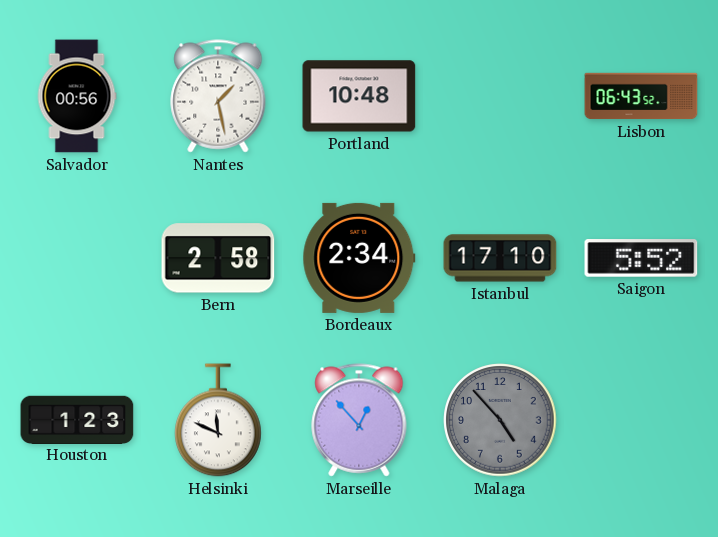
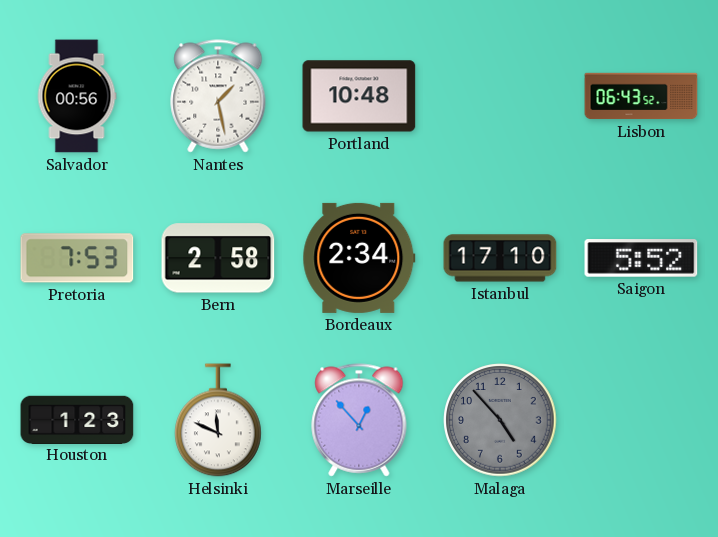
Pretoria: none -> 7:53 (77, 258)
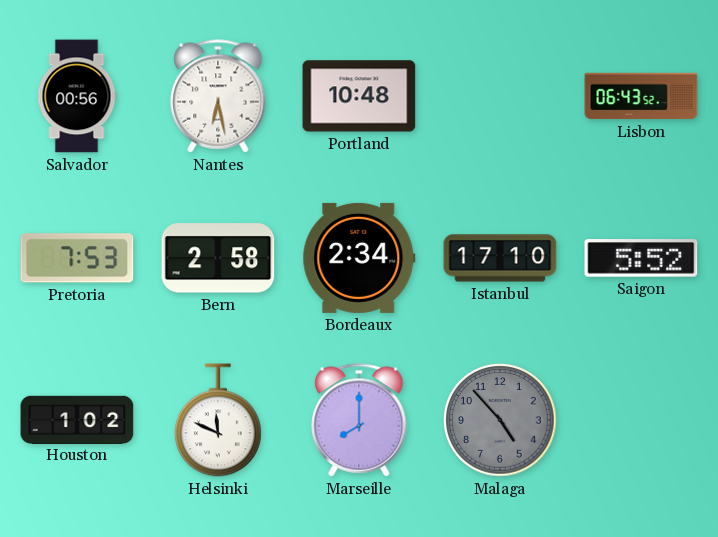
Nantes: 1:28 -> 6:28 (218, 96)
Houston: 1:23 -> 1:02 (77, 419)
Marseille: 12:53 -> 8:00 (359, 420)
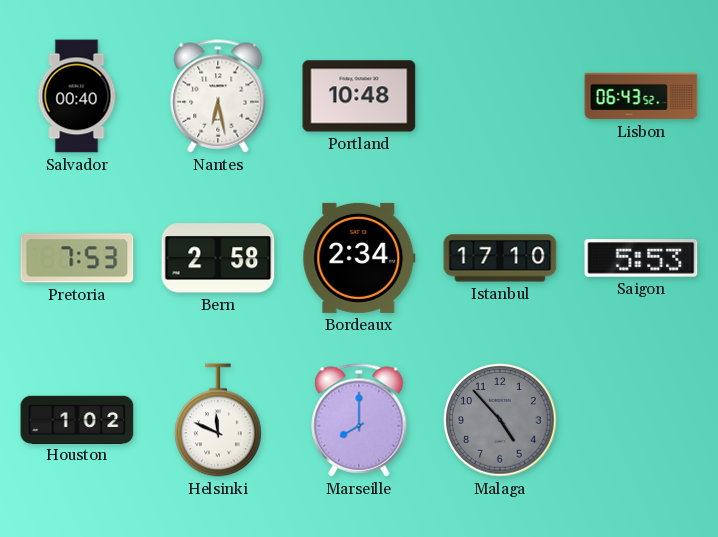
Salvador: 00:56 -> 00:40 (77, 96)
Saigon: 5:52 -> 5:53 (641, 258)
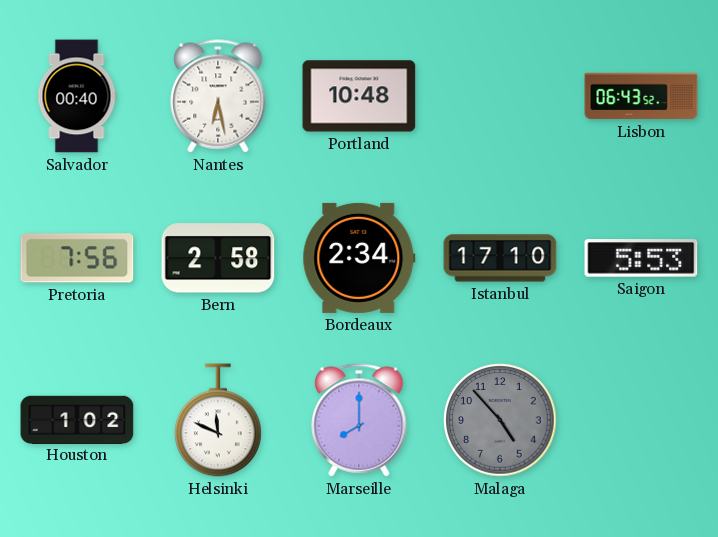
Pretoria: 7:53 -> 7:56 (77, 258)
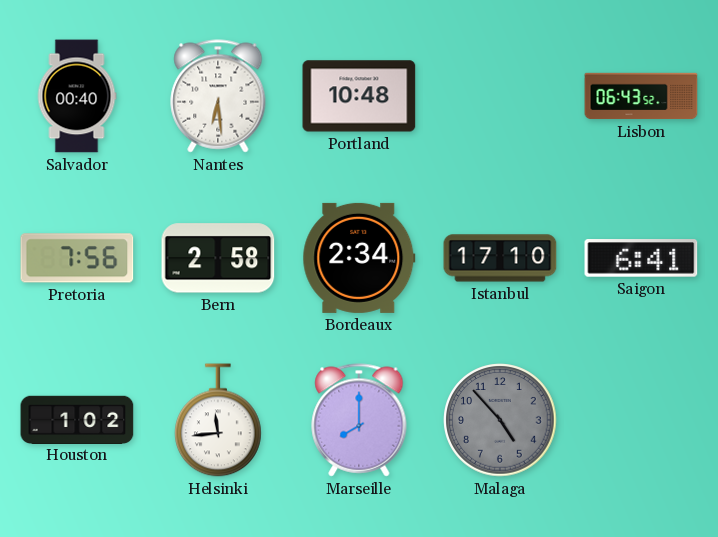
Nantes: 6:28 -> 6:29 (218, 96)
Saigon: 5:53 -> 6:41 (641, 258)
Helsinki: 11:49 -> 11:44 (219, 420)
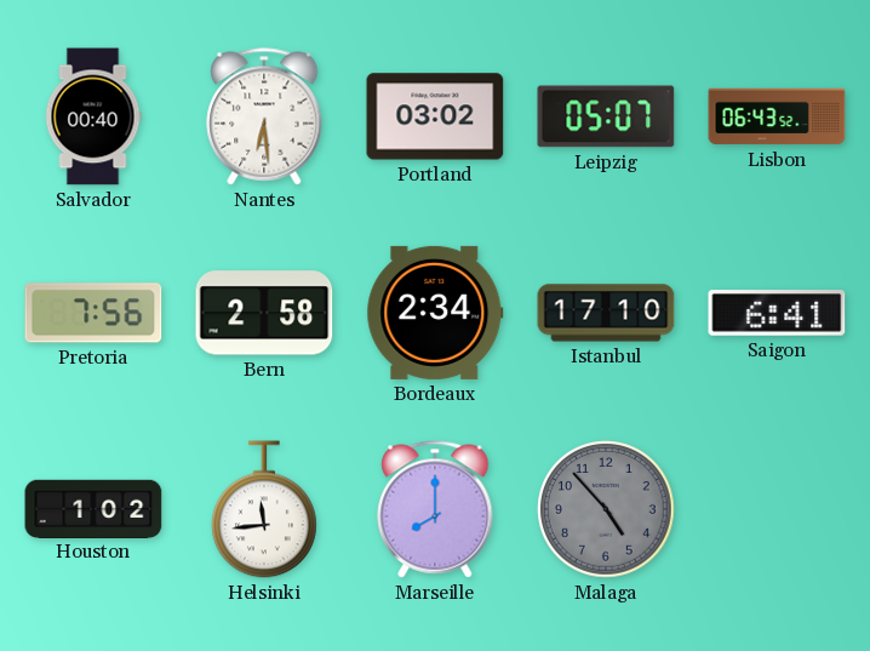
Portland: 10:48 -> 03:02 (435, 116)
Leipzig: none -> 05:07 (606, 116)
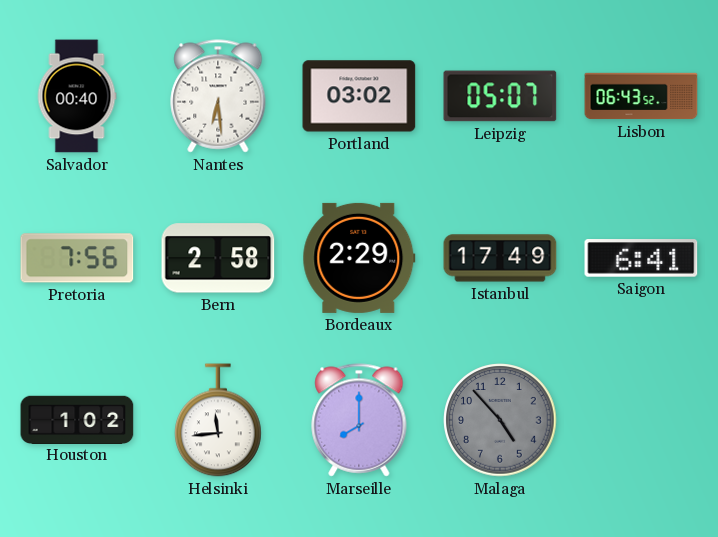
Bordeaux: 2:34 -> 2:29 (359, 258)
Istanbul: 17:10 -> 17:49 (500, 258)
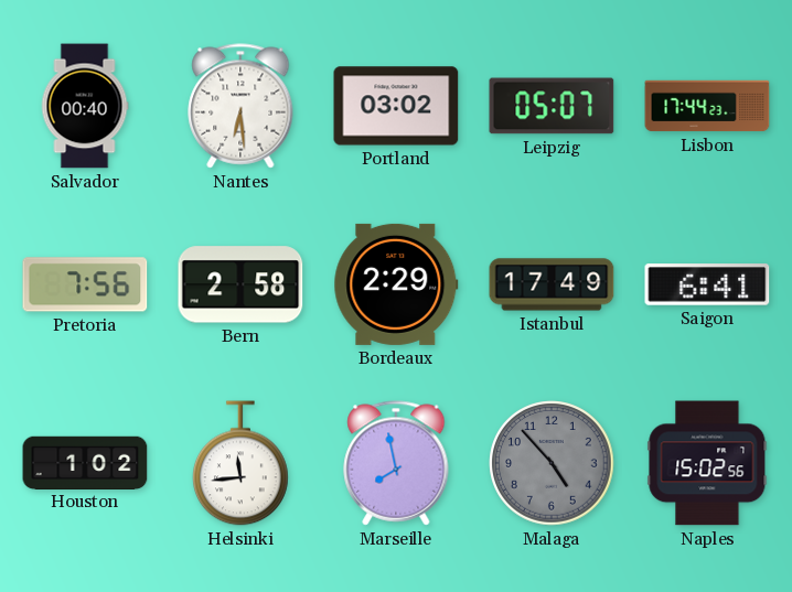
Lisbon: 06:43 -> 17:44 (707, 106)
Marseille: 8:00 -> 7:58 (396, 463)
Naples: none -> 15:02 (707, 463)
